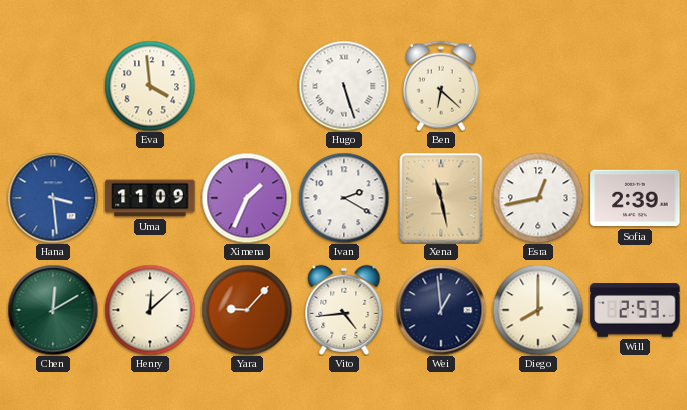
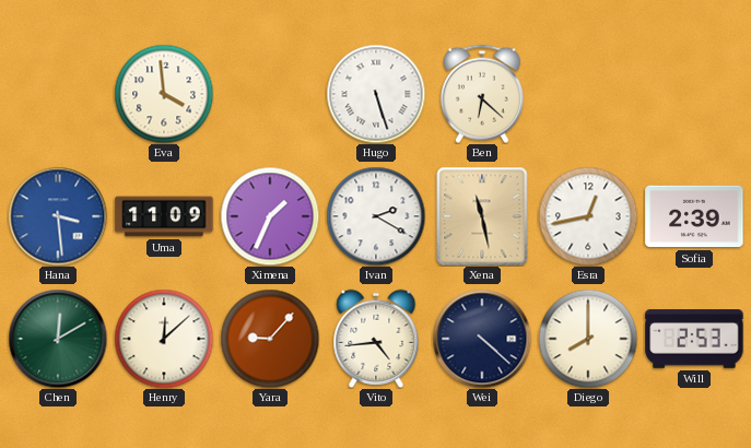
Wei: 12:59 -> 4:22 (482, 339)
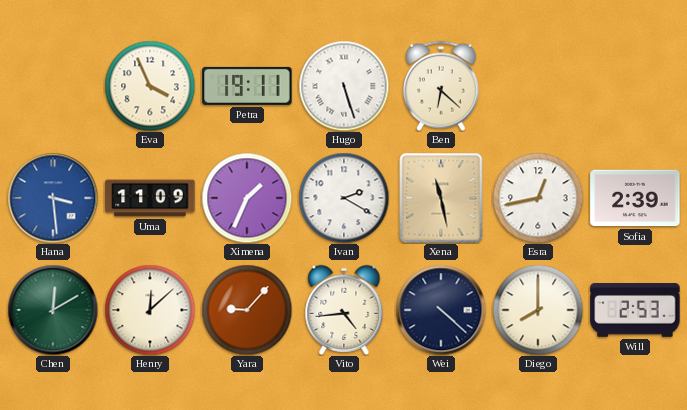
Eva: 3:59 -> 3:56 (150, 86)
Petra: none -> 19:11 (247, 86)
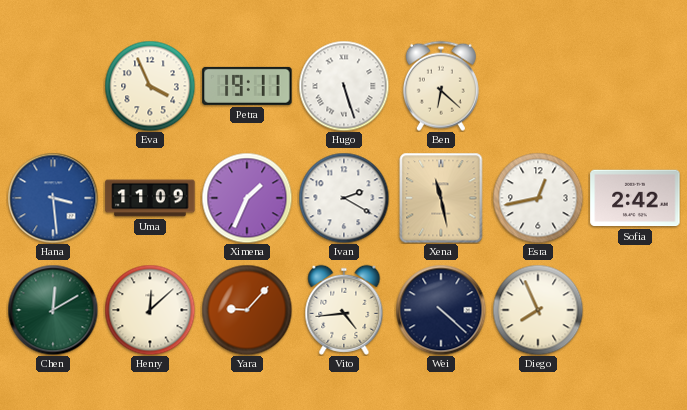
Sofia: 2:39 -> 2:42 (635, 198)
Diego: 8:00 -> 7:56 (538, 310)
Will: 2:53 -> none (635, 310)
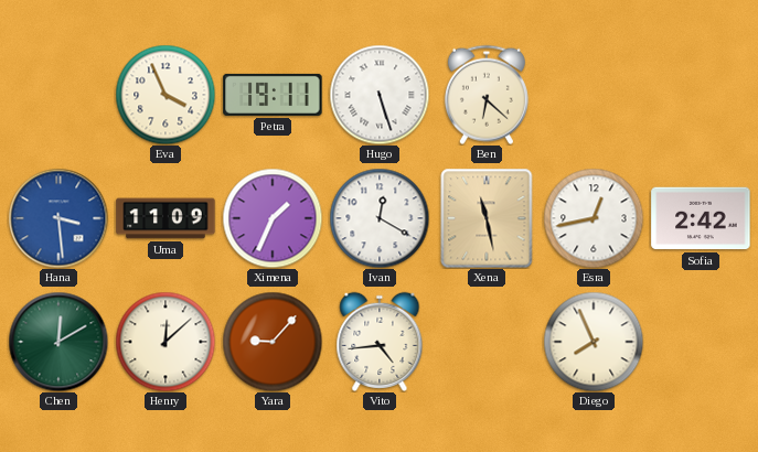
Ivan: 2:20 -> 12:20 (380, 218)
Wei: 4:22 -> none (441, 310)
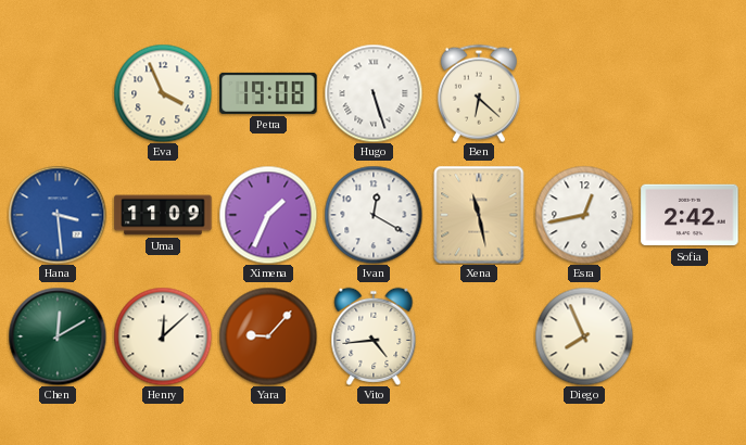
Petra: 19:11 -> 19:08 (268, 93)
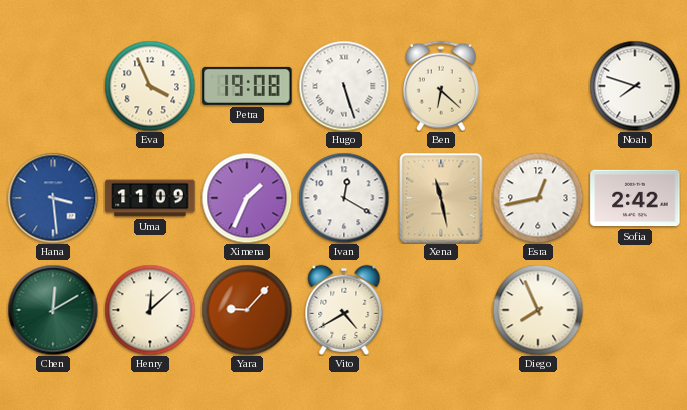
Noah: none -> 7:48 (635, 86)
Vito: 4:44 -> 4:40 (344, 310)
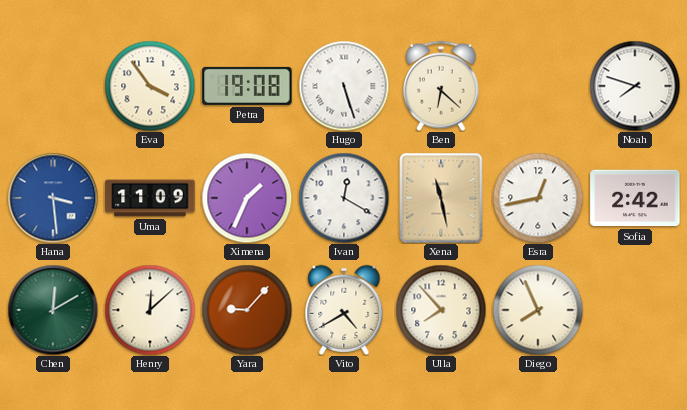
Eva: 3:56 -> 3:54 (150, 86)
Ulla: none -> 7:53 (441, 310)
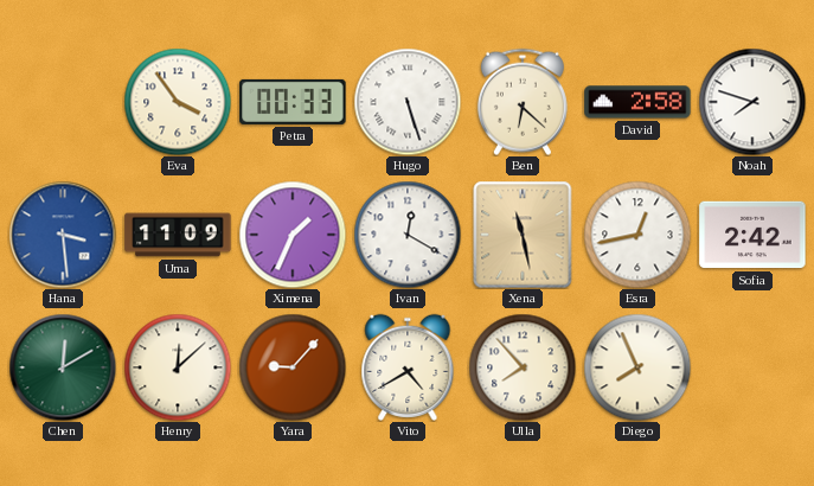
Petra: 19:08 -> 00:33 (293, 102)
David: none -> 2:58 (637, 102)
